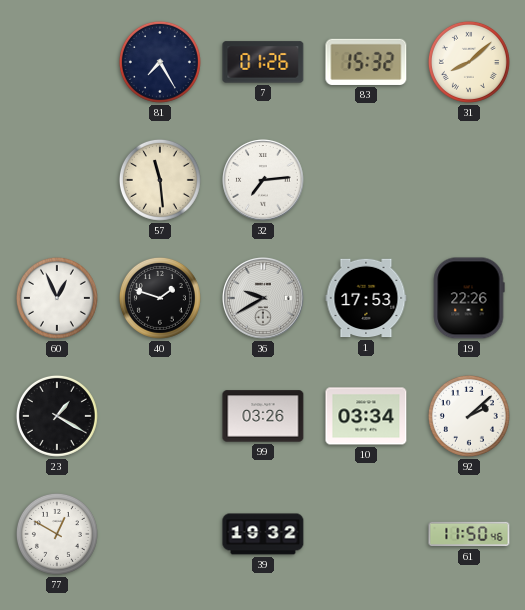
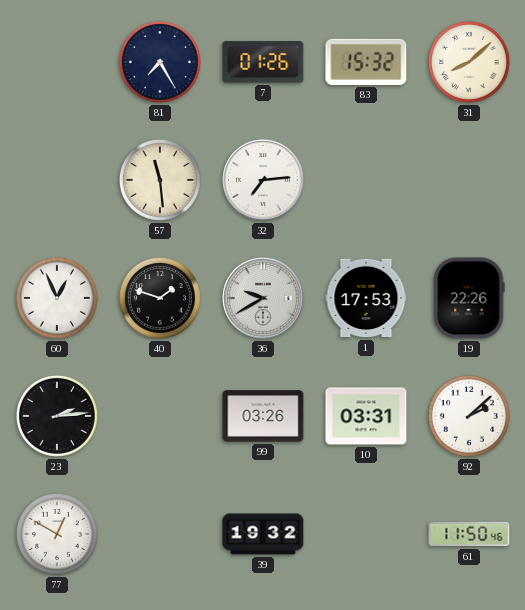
23: 1:20 -> 2:14 (57, 416)
10: 03:34 -> 03:31 (366, 416)
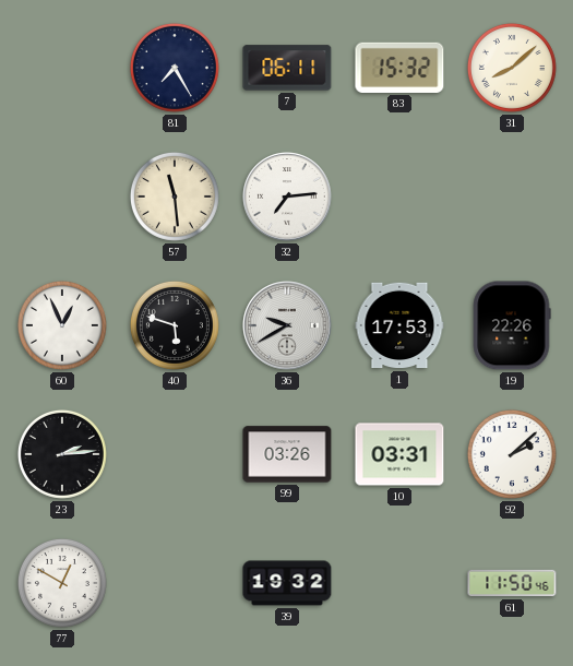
7: 01:26 -> 06:11 (287, 68)
40: 1:48 -> 5:48 (175, 325)
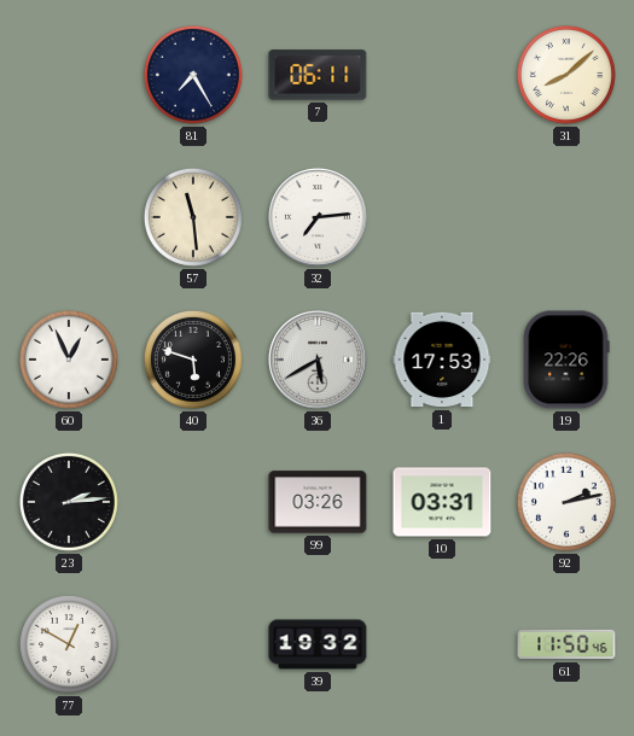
83: 15:32 -> none (399, 68)
36: 9:40 -> 5:40 (318, 360)
92: 2:08 -> 2:13 (566, 502)
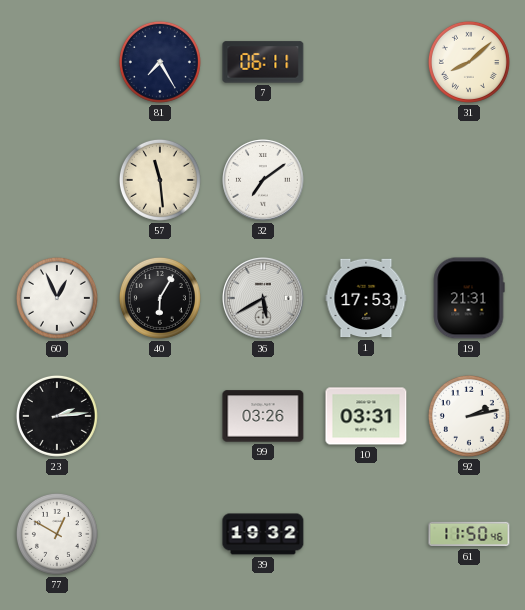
32: 7:14 -> 7:09 (263, 180)
40: 5:48 -> 6:05 (160, 298)
19: 22:26 -> 21:31 (469, 298)
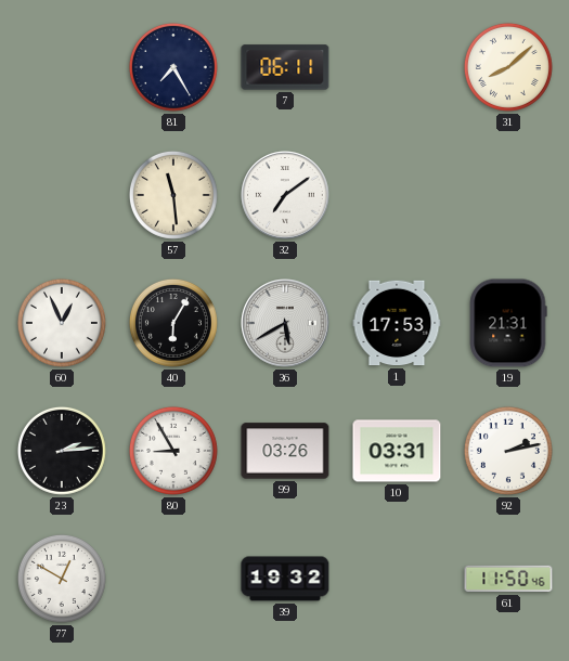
80: none -> 8:55 (173, 451)
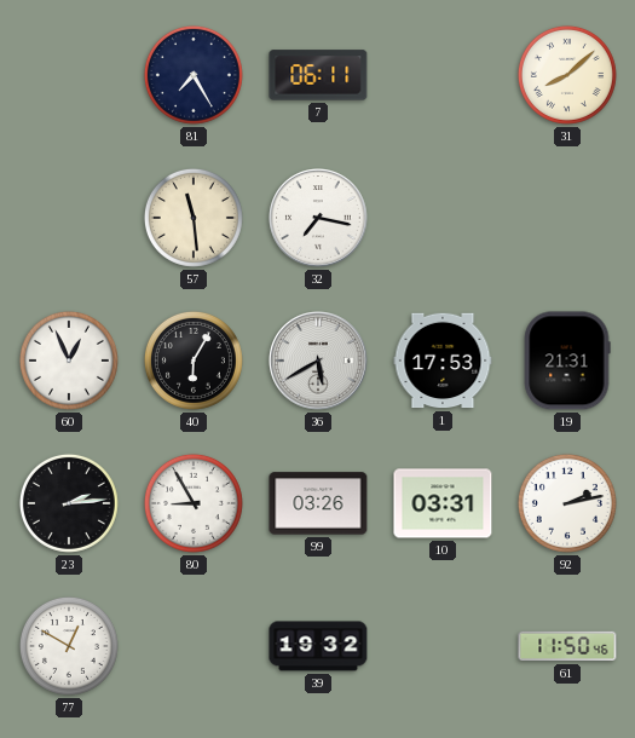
32: 7:09 -> 7:17 (318, 218)
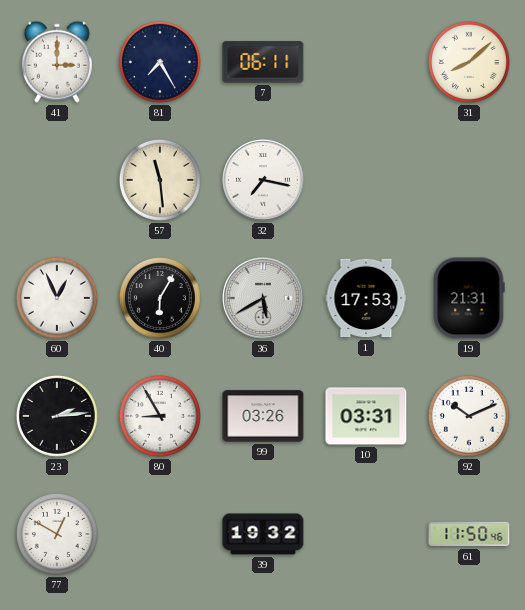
41: none -> 3:00 (57, 62)
92: 2:13 -> 10:11 (469, 416)
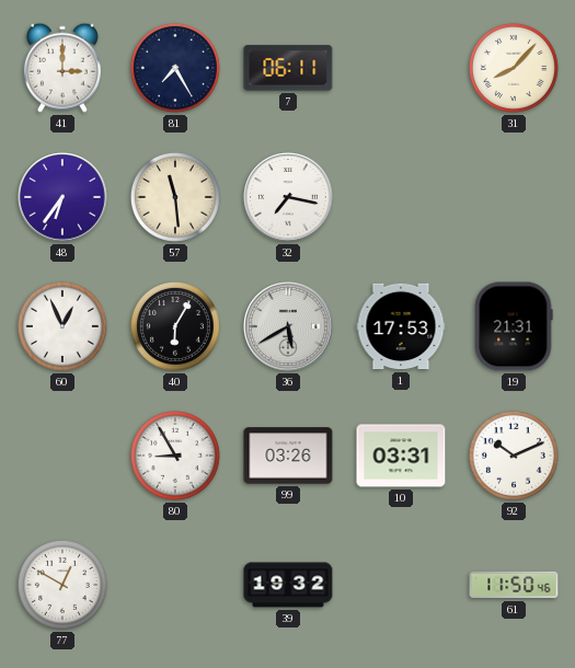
31: 8:08 -> 8:07 (514, 68)
48: none -> 6:36 (62, 197)
23: 2:14 -> none (57, 416)
